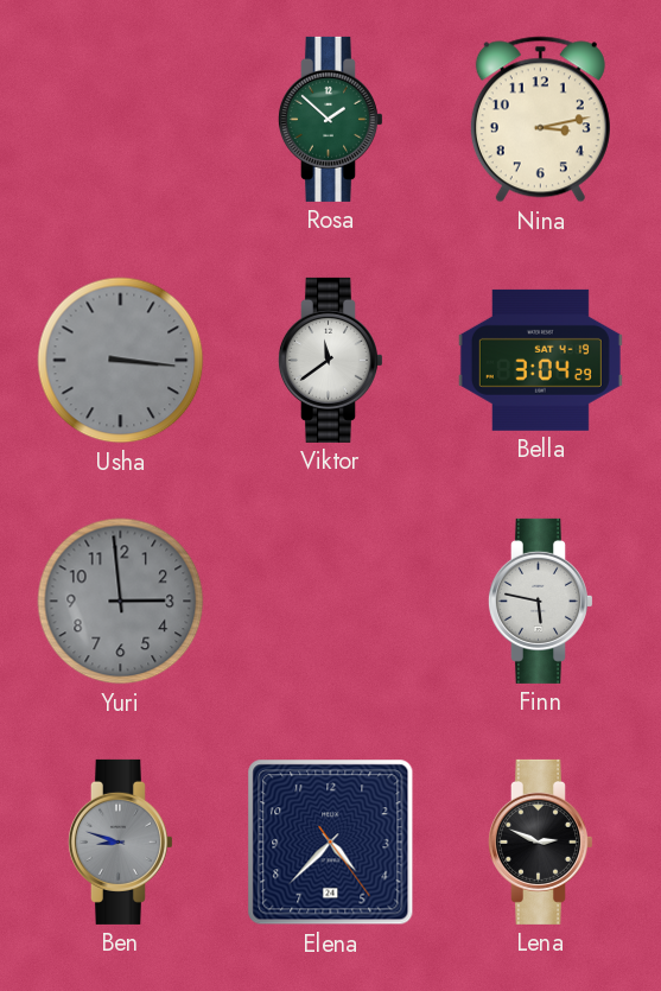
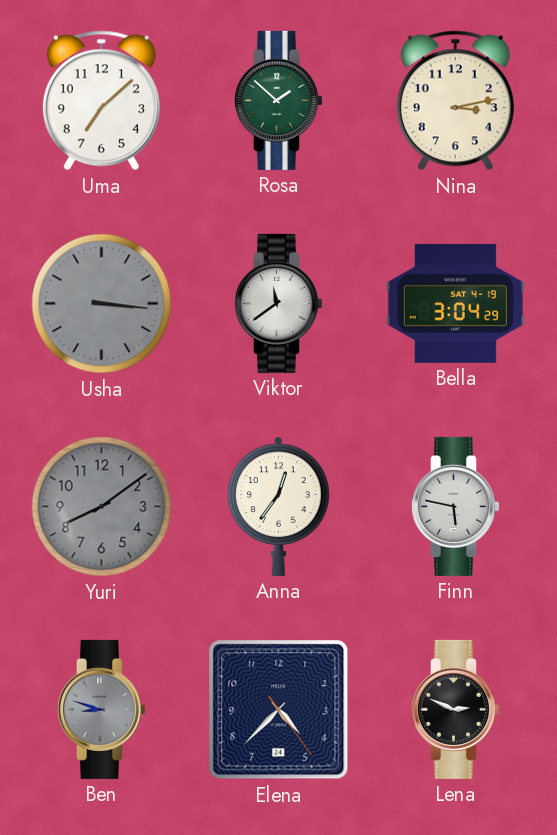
Uma: none -> 7:08 (101, 101)
Yuri: 2:59 -> 8:09 (102, 507)
Anna: none -> 12:36 (279, 506)
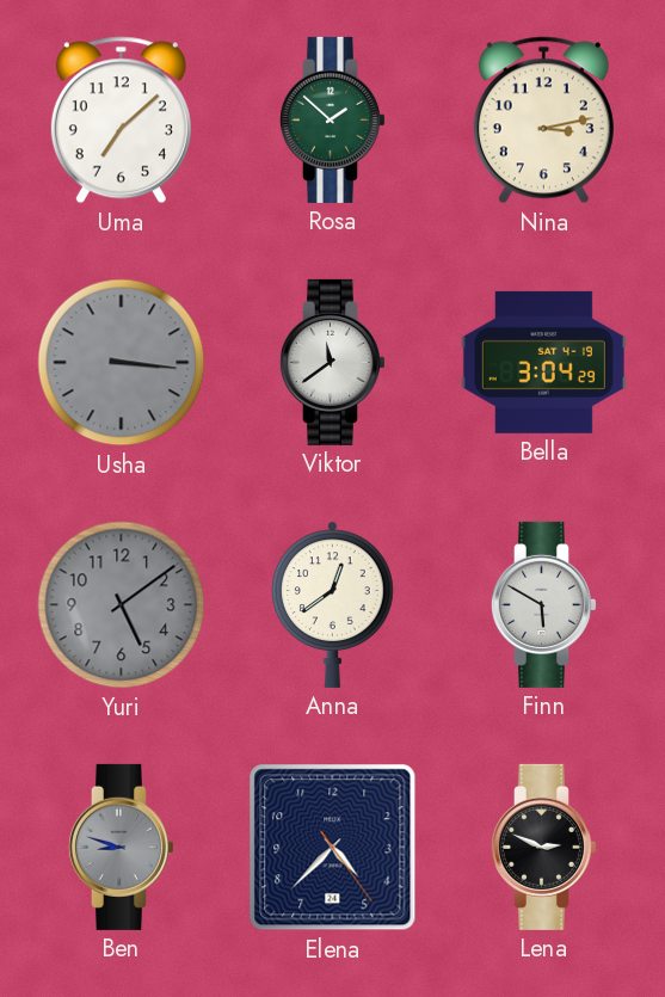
Yuri: 8:09 -> 5:09 (122, 605)
Anna: 12:36 -> 12:39 (333, 604)
Finn: 5:47 -> 5:50 (543, 604)
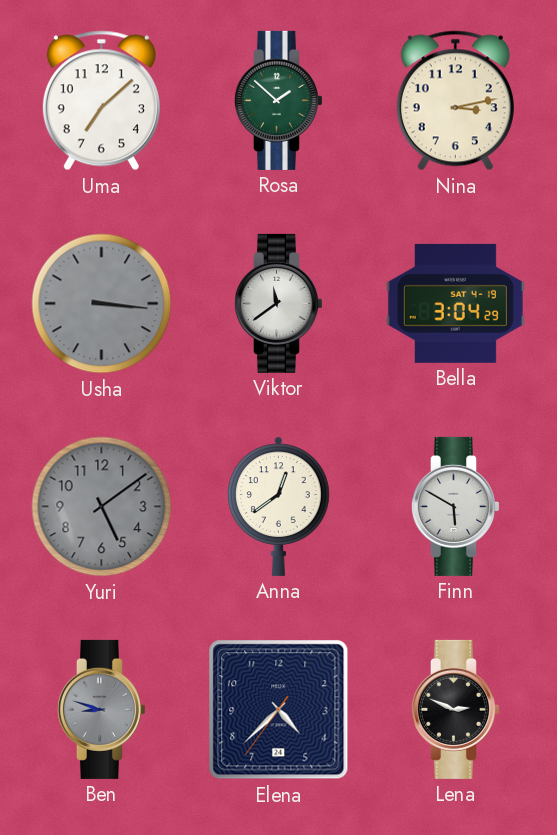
Elena: 4:37:24 -> 4:37:36 (279, 710)
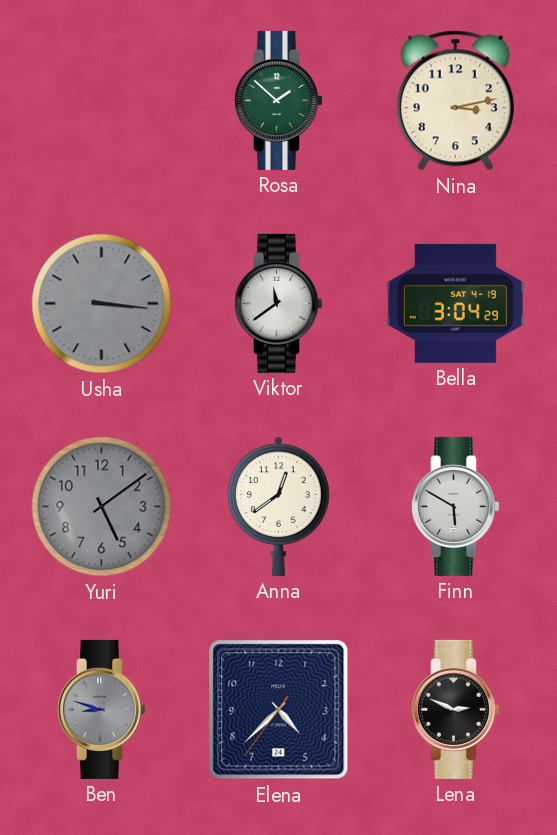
Uma: 7:08 -> none (101, 101)
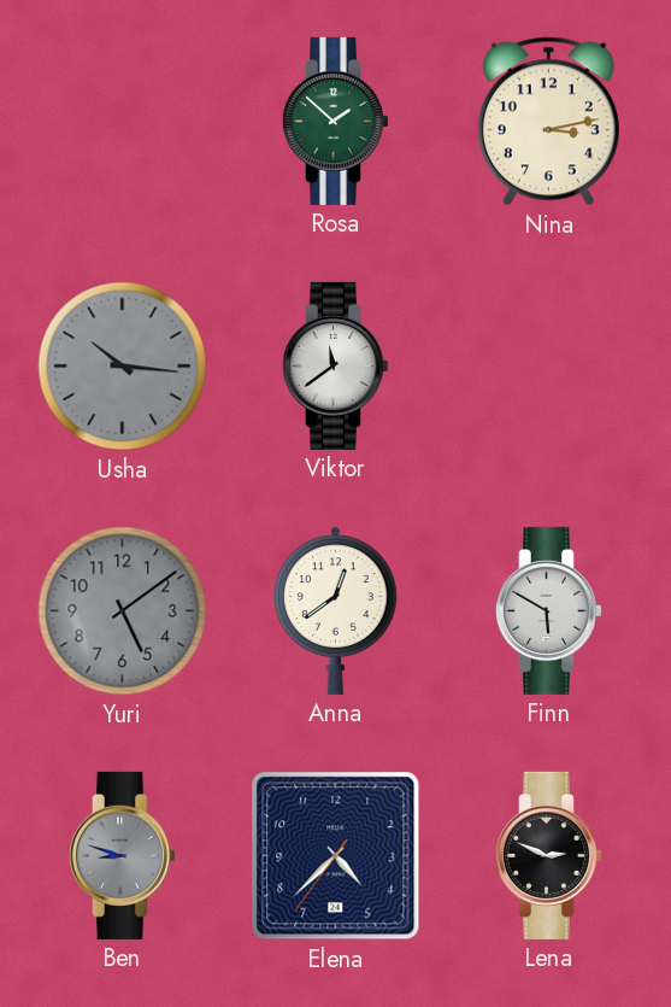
Usha: 3:16 -> 10:16 (123, 367)
Bella: 3:04 -> none (455, 303)
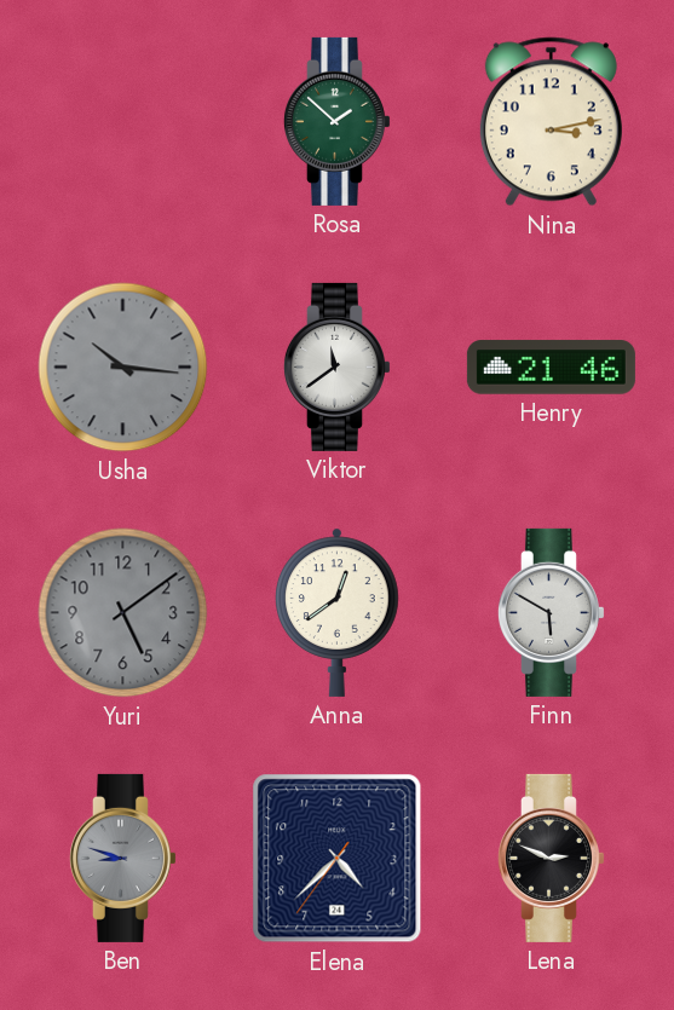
Henry: none -> 21:46 (551, 368)
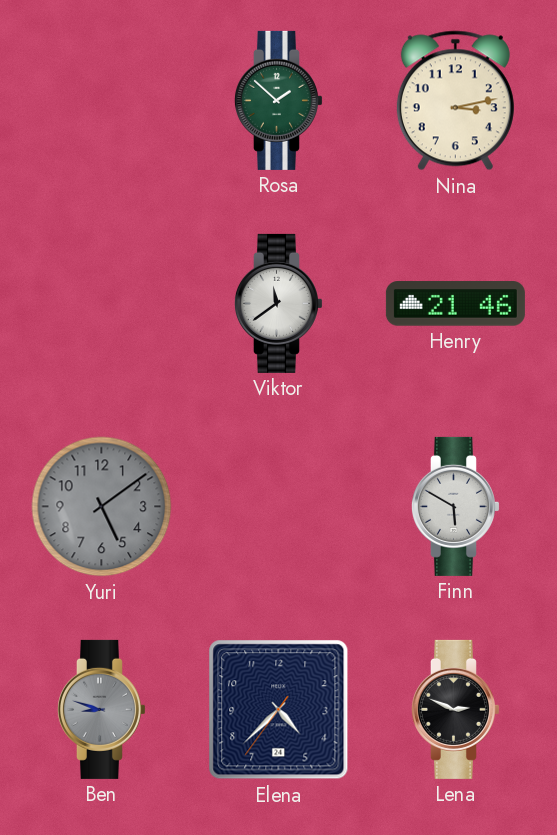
Usha: 10:16 -> none (123, 368)
Anna: 12:39 -> none (338, 612)
